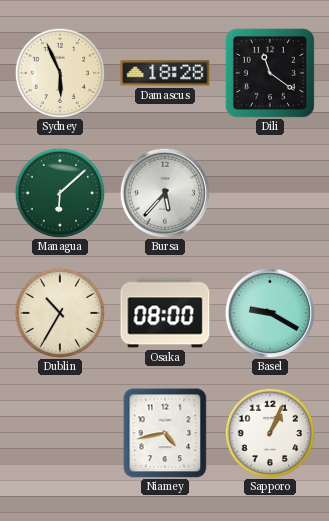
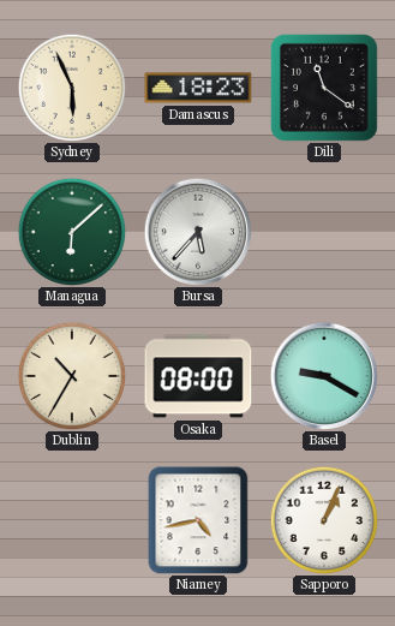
Damascus: 18:28 -> 18:23 (198, 88)
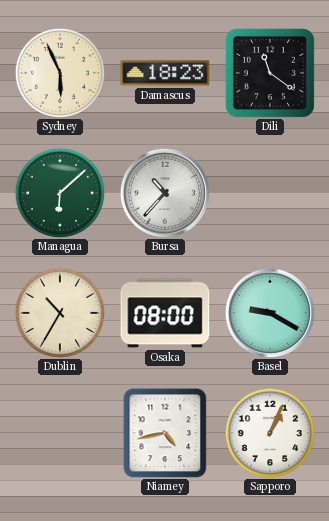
Bursa: 5:37 -> 10:37 (164, 192)
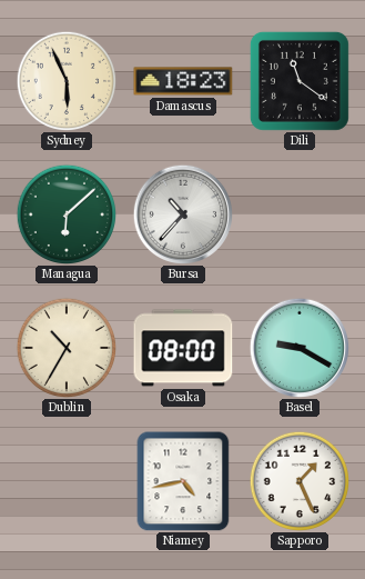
Sapporo: 1:04 -> 1:26 (300, 481)
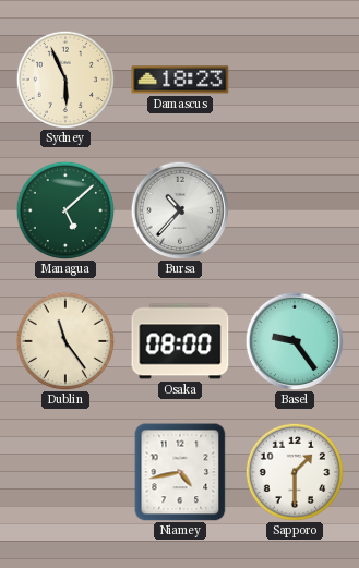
Dili: 11:21 -> none (300, 81)
Managua: 6:08 -> 5:08 (65, 210)
Dublin: 10:35 -> 11:24 (65, 341)
Basel: 9:20 -> 9:24 (294, 340)
Sapporo: 1:26 -> 1:30 (295, 472)
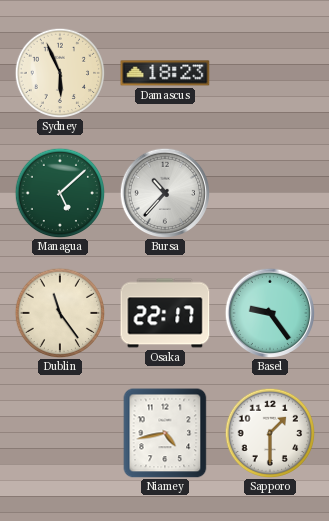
Osaka: 08:00 -> 22:17 (165, 313)
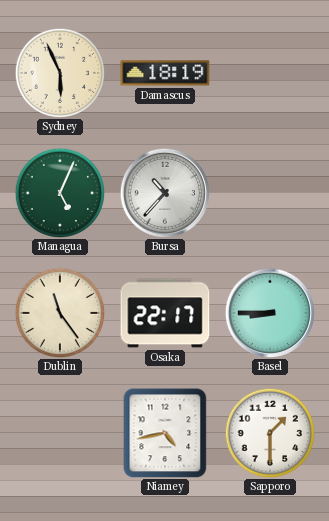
Damascus: 18:23 -> 18:19 (165, 73)
Managua: 5:08 -> 5:04 (60, 193)
Basel: 9:24 -> 8:45 (269, 312)
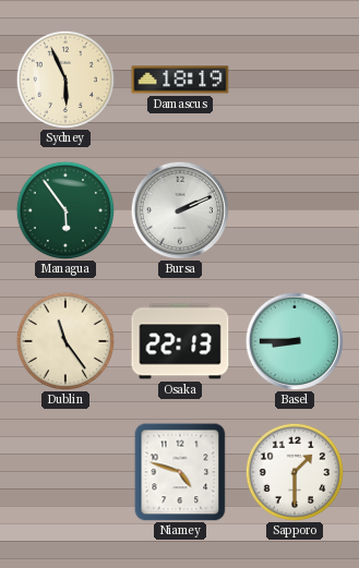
Managua: 5:04 -> 5:54 (65, 210)
Bursa: 10:37 -> 2:11 (179, 209)
Osaka: 22:17 -> 22:13 (180, 341)
Niamey: 4:43 -> 4:48 (180, 472)
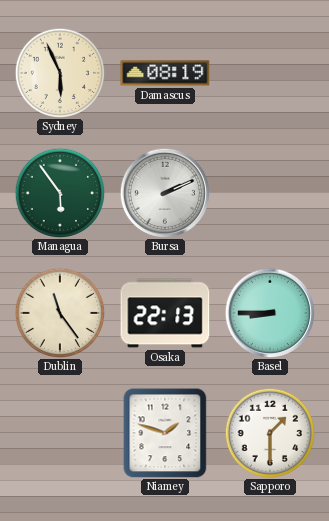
Damascus: 18:19 -> 08:19 (165, 73)
Niamey: 4:48 -> 1:48 (165, 433)
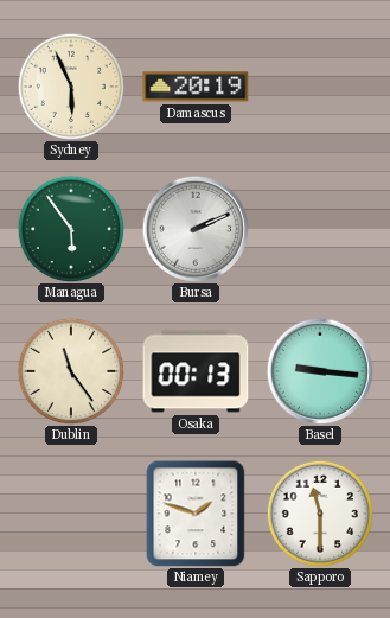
Damascus: 08:19 -> 20:19 (196, 87)
Osaka: 22:13 -> 00:13 (196, 371)
Basel: 8:45 -> 9:16 (319, 370)
Sapporo: 1:30 -> 11:30 (320, 514)
